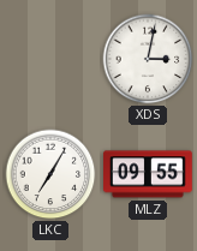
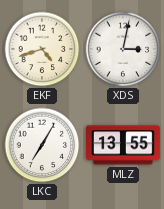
EKF: none -> 4:42 (42, 49)
MLZ: 09:55 -> 13:55 (124, 145)
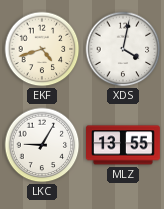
XDS: 3:02 -> 4:02 (123, 49)
LKC: 7:05 -> 9:05 (42, 145)
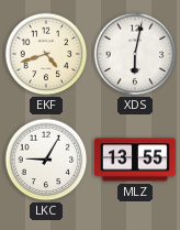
XDS: 4:02 -> 6:02 (135, 54)
